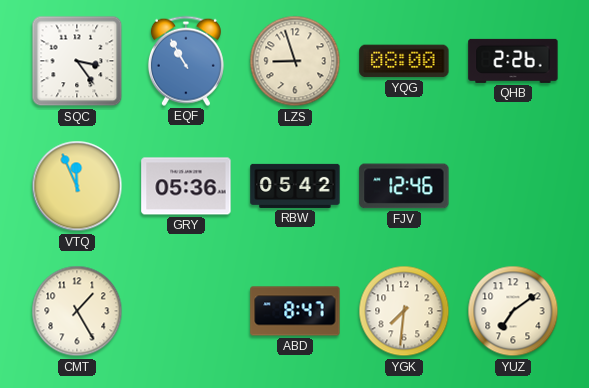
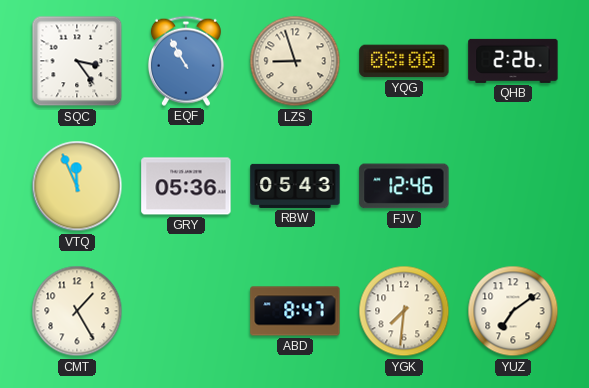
RBW: 05:42 -> 05:43 (295, 186)
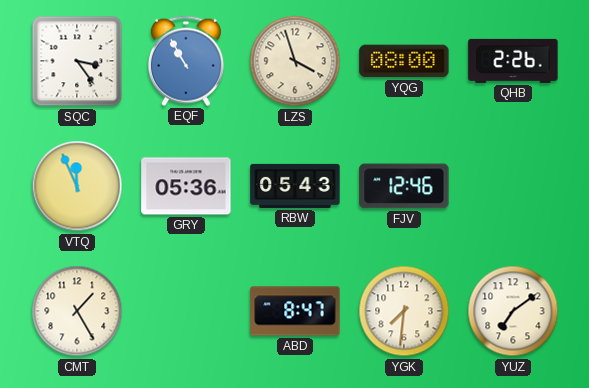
LZS: 8:57 -> 3:57 (295, 61)
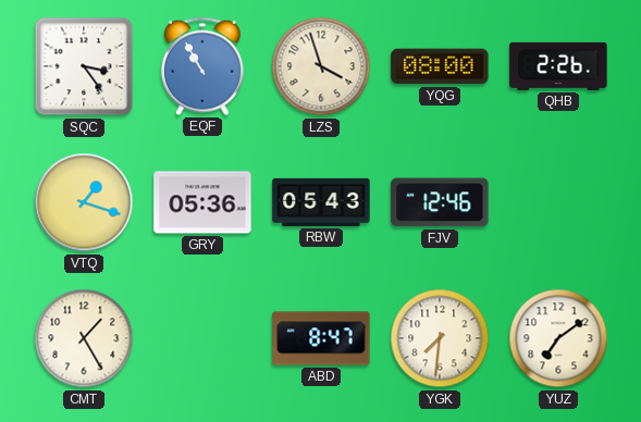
VTQ: 11:56 -> 1:18 (84, 202)
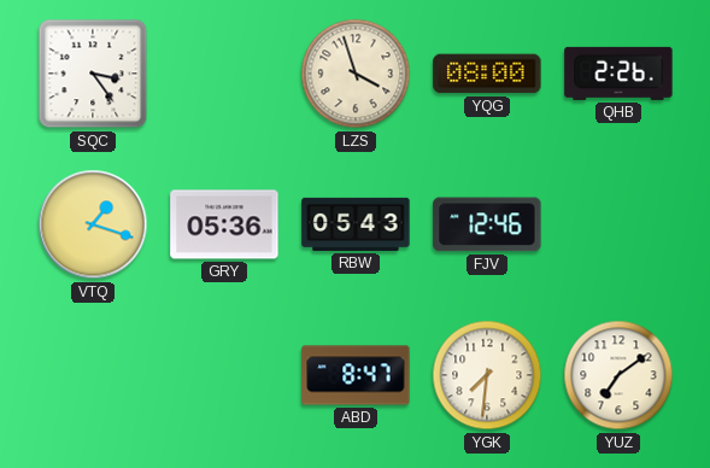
EQF: 10:55 -> none (202, 66)
CMT: 1:25 -> none (84, 338)
